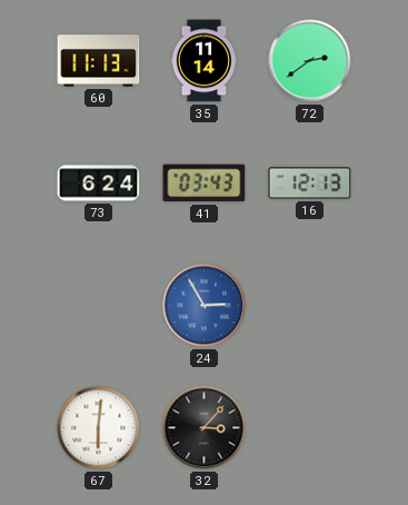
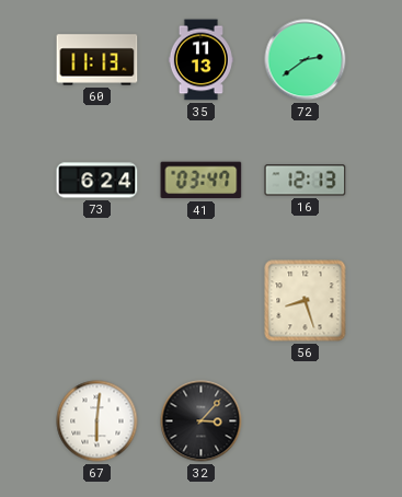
35: 11:14 -> 11:13 (200, 60)
41: 03:43 -> 03:47 (202, 181)
24: 2:55 -> none (205, 306)
56: none -> 8:27 (306, 301)
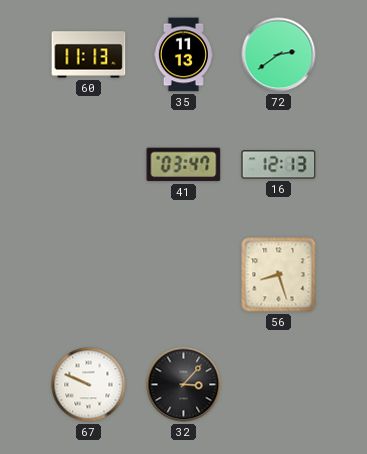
73: 6:24 -> none (97, 181)
67: 6:01 -> 9:49 (89, 385)
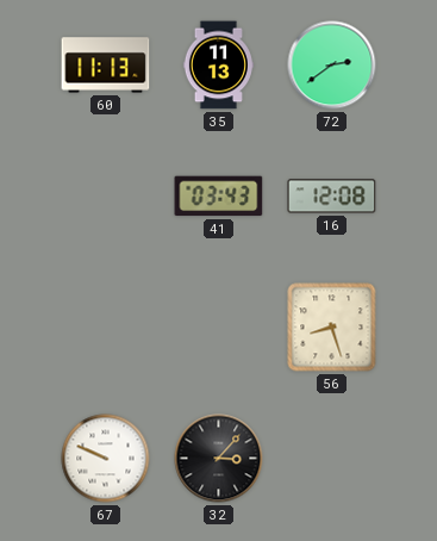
41: 03:47 -> 03:43 (219, 197)
16: 12:13 -> 12:08 (332, 197)
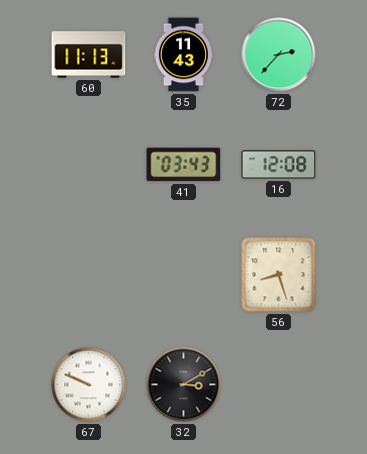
35: 11:13 -> 11:43 (183, 55)
72: 2:39 -> 2:37 (279, 55)
32: 3:07 -> 3:10 (184, 385)
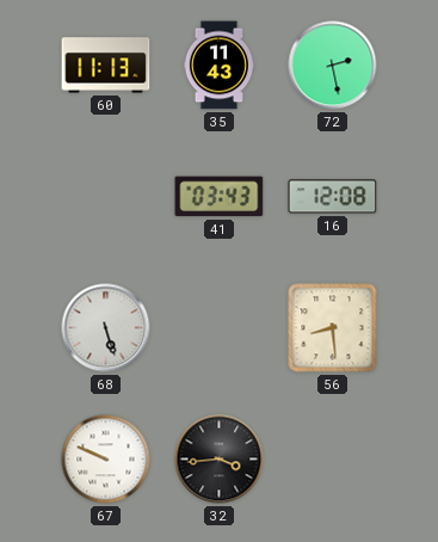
72: 2:37 -> 2:28 (333, 66)
68: none -> 5:27 (106, 328)
56: 8:27 -> 8:29 (333, 328)
32: 3:10 -> 3:44 (220, 460)
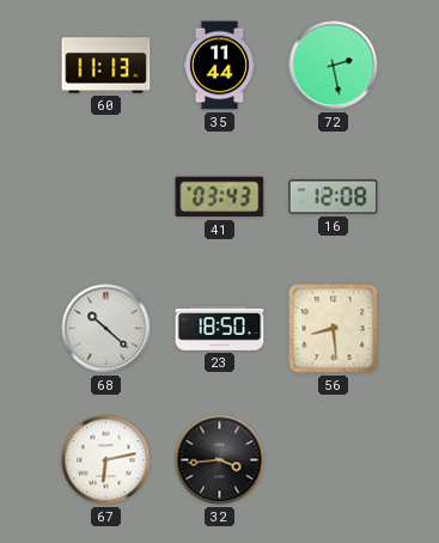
35: 11:43 -> 11:44 (219, 66)
68: 5:27 -> 10:22 (106, 329)
23: none -> 18:50 (220, 329)
67: 9:49 -> 6:13 (106, 460)
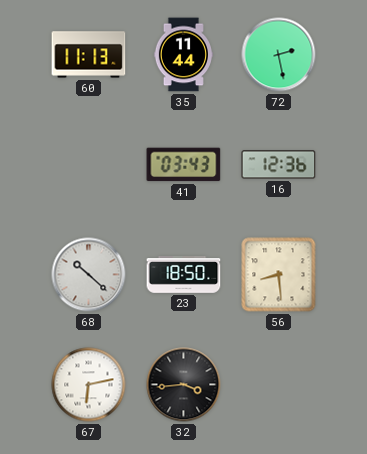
16: 12:08 -> 12:36 (279, 165)
